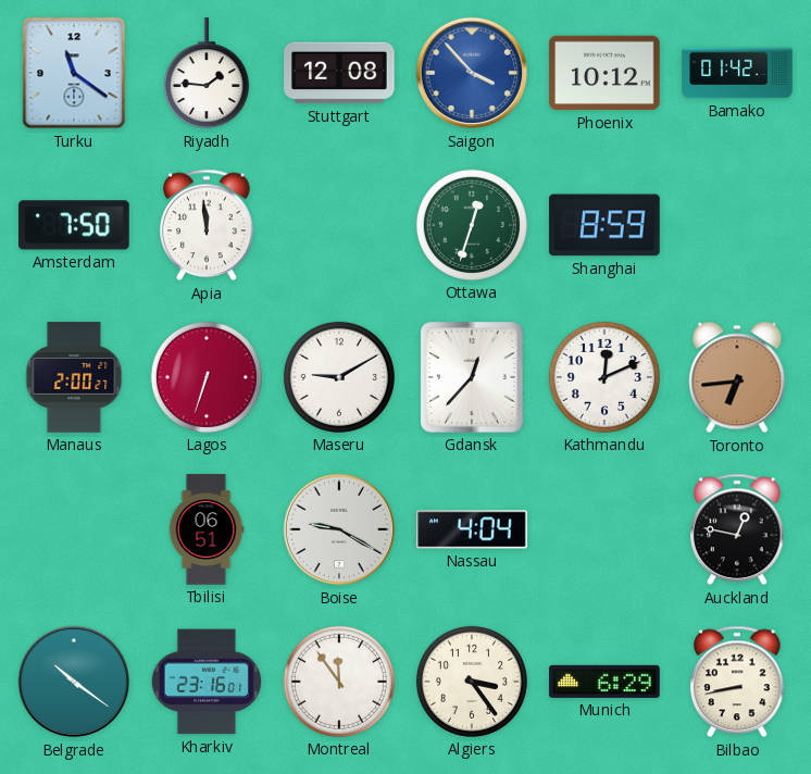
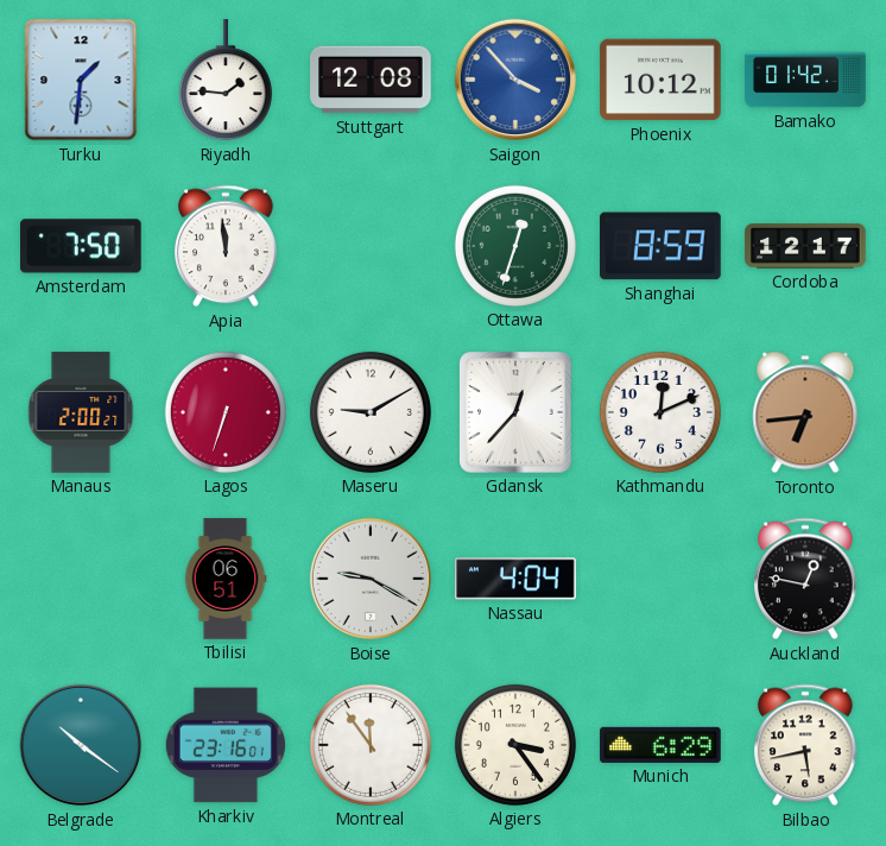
Turku: 11:21 -> 1:31 (81, 80)
Cordoba: none -> 12:17 (805, 246)
Bilbao: 8:43 -> 5:43 (805, 745)
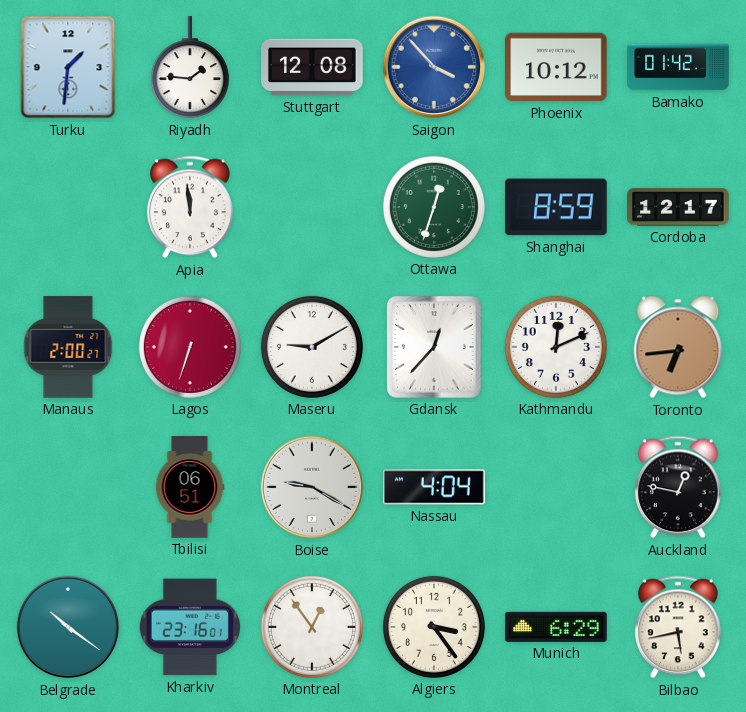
Amsterdam: 7:50 -> none (82, 246)
Montreal: 11:54 -> 12:54 (312, 627)
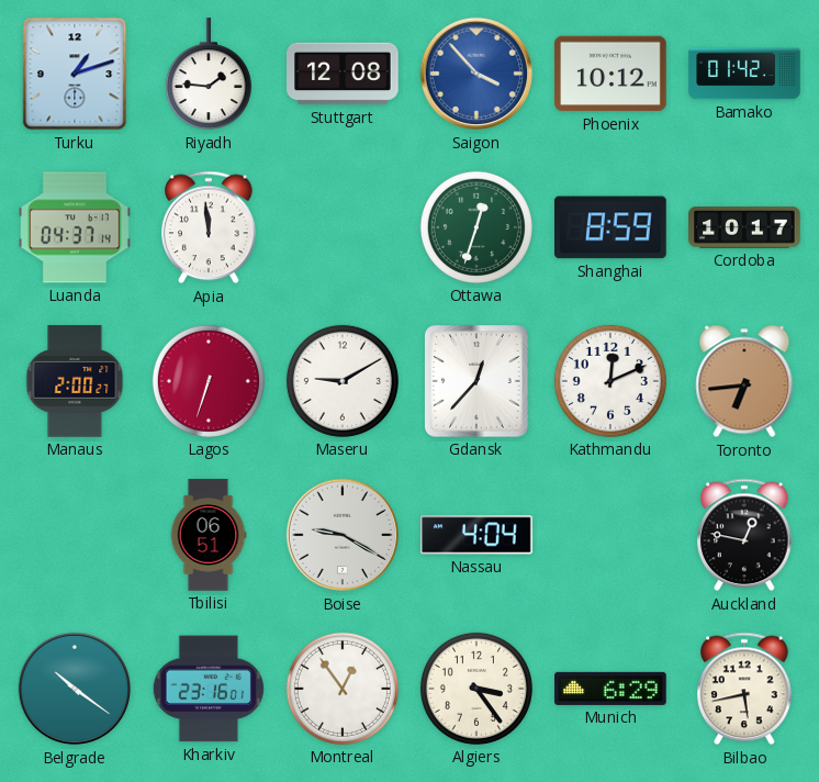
Turku: 1:31 -> 1:12 (75, 74)
Luanda: none -> 04:37 (75, 227)
Cordoba: 12:17 -> 10:17 (744, 227)
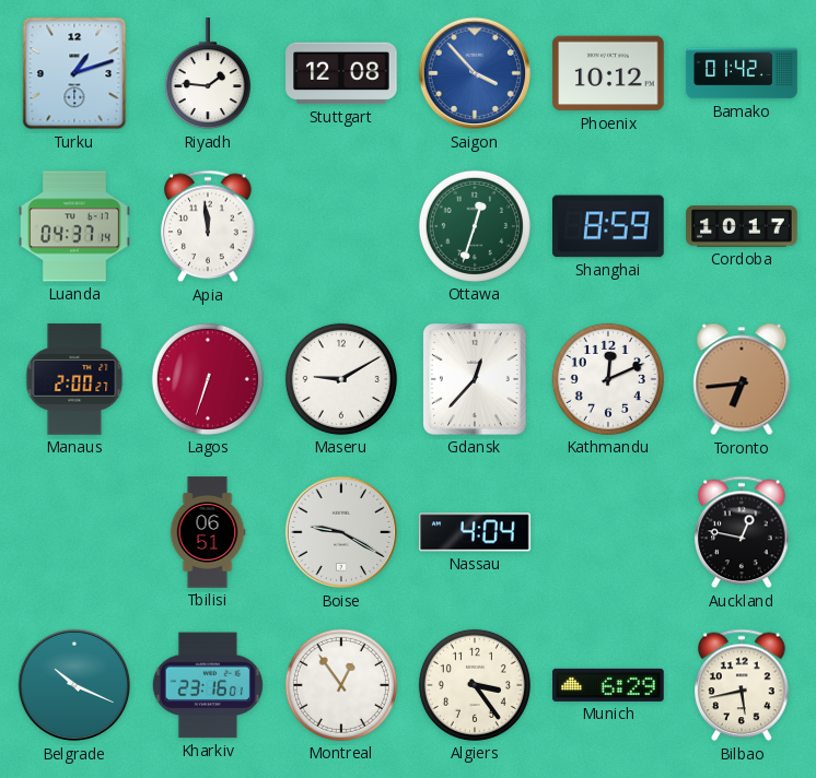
Belgrade: 10:21 -> 10:19 (74, 685)
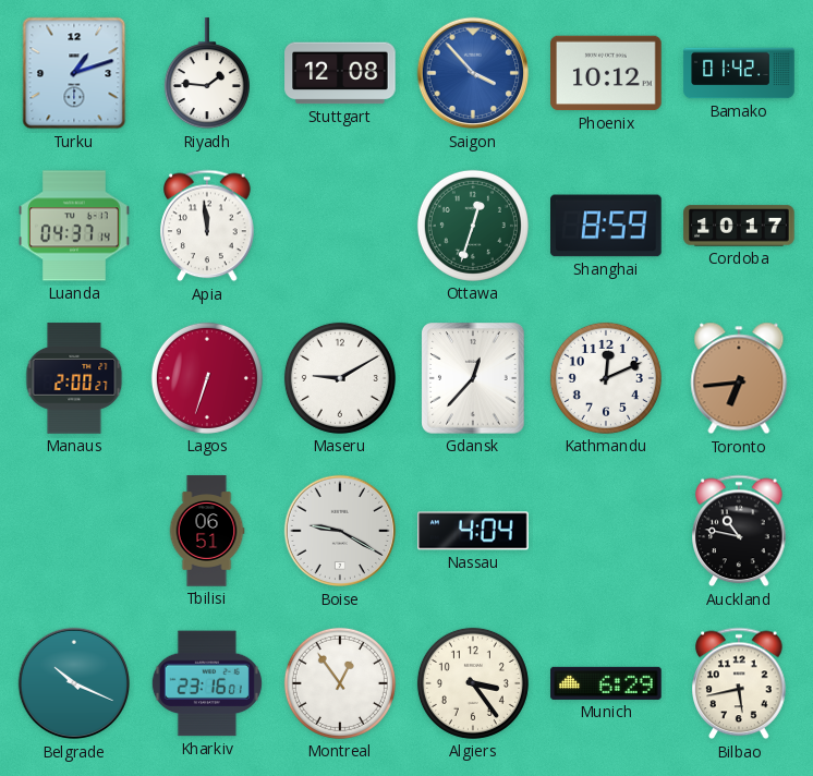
Auckland: 12:47 -> 10:47 (739, 531)
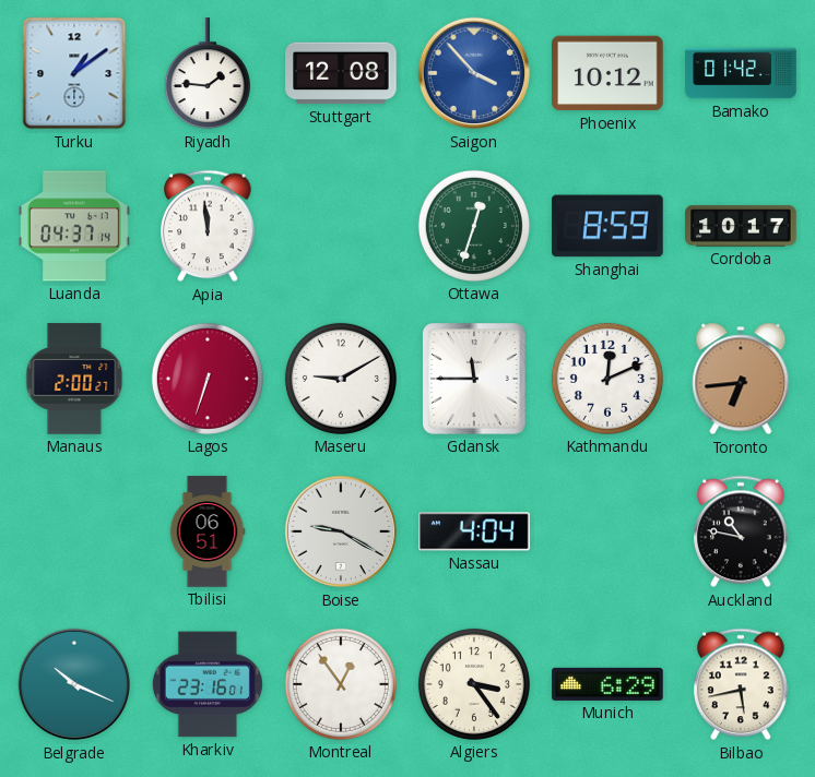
Turku: 1:12 -> 1:09 (74, 73)
Gdansk: 12:37 -> 11:45 (474, 379)
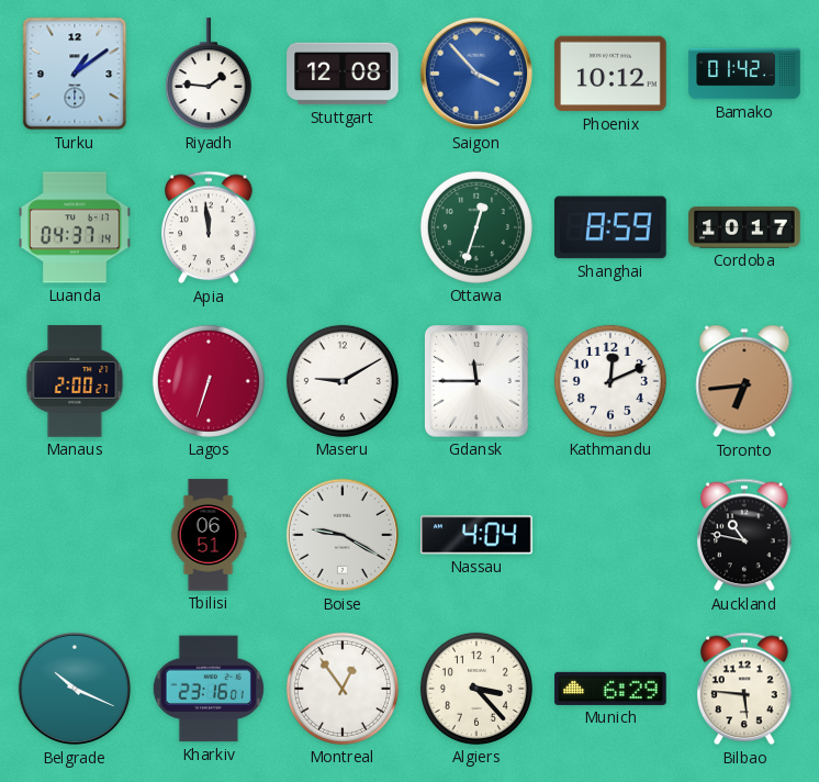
Algiers: 3:24 -> 3:23 (476, 689)
Bilbao: 5:43 -> 5:46 (744, 689)
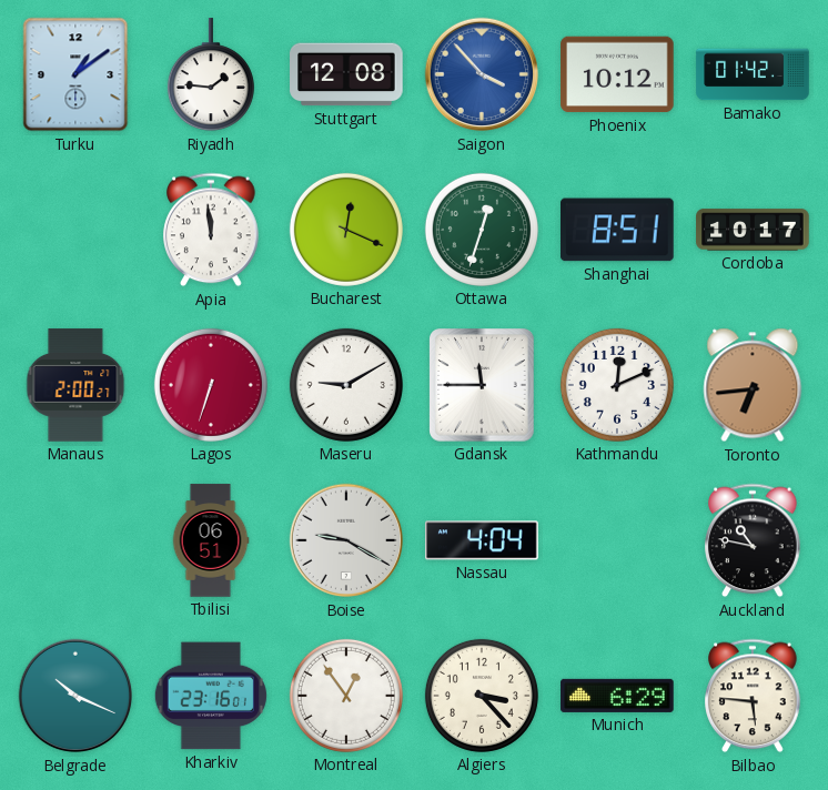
Luanda: 04:37 -> none (75, 227)
Bucharest: none -> 12:19 (346, 230)
Shanghai: 8:59 -> 8:51 (617, 230)
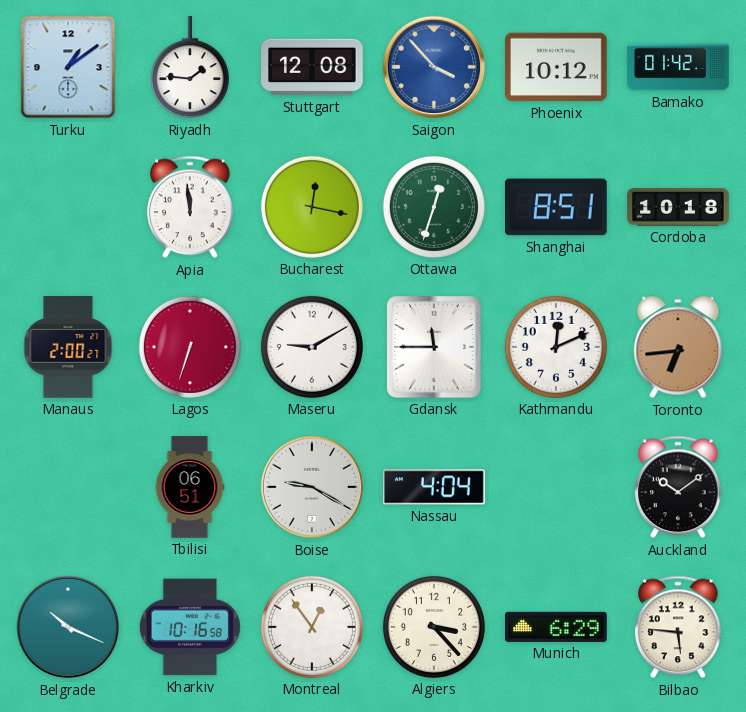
Bucharest: 12:19 -> 12:17 (312, 207)
Cordoba: 10:17 -> 10:18 (678, 207)
Auckland: 10:47 -> 10:09 (678, 487)
Kharkiv: 23:16 -> 10:16 (190, 627)
